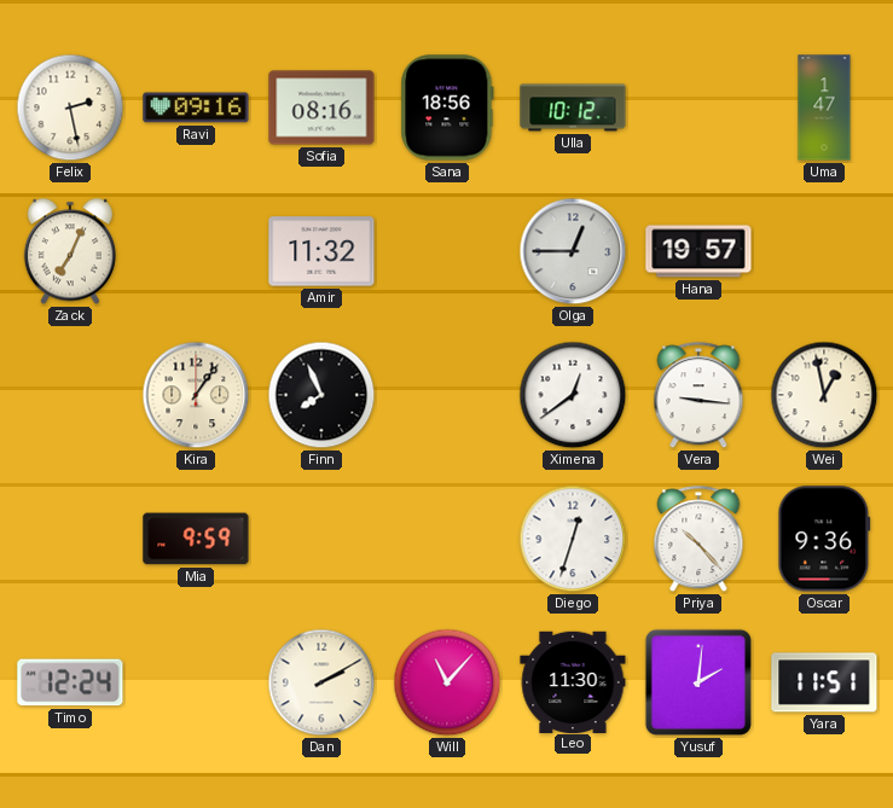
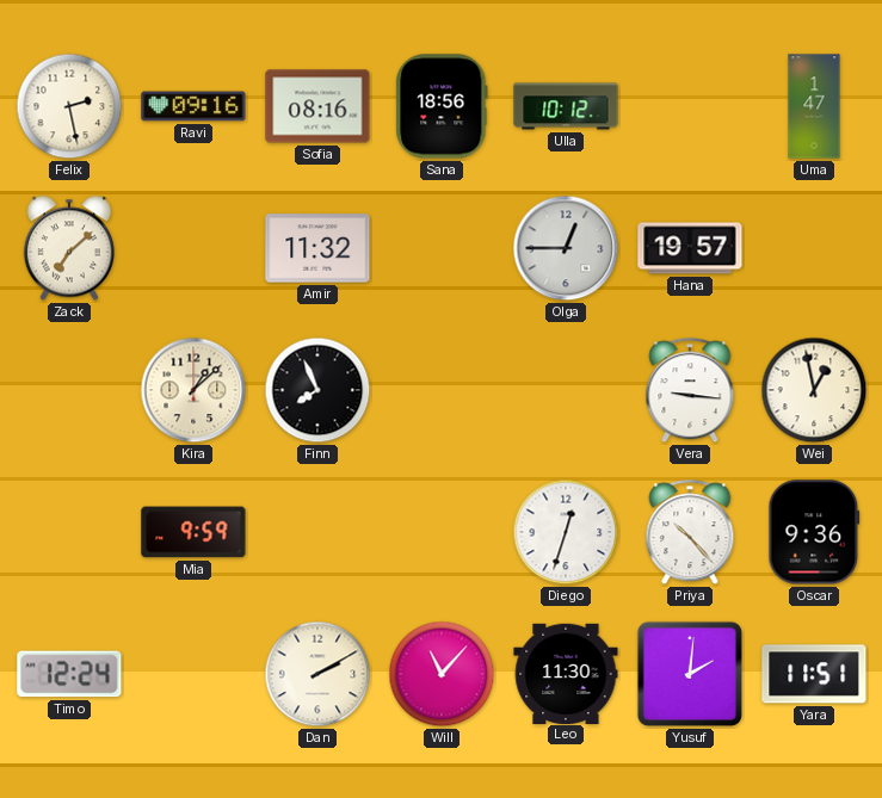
Zack: 7:04 -> 7:08 (69, 248)
Kira: 1:06 -> 1:08 (193, 390)
Ximena: 12:39 -> none (573, 395)
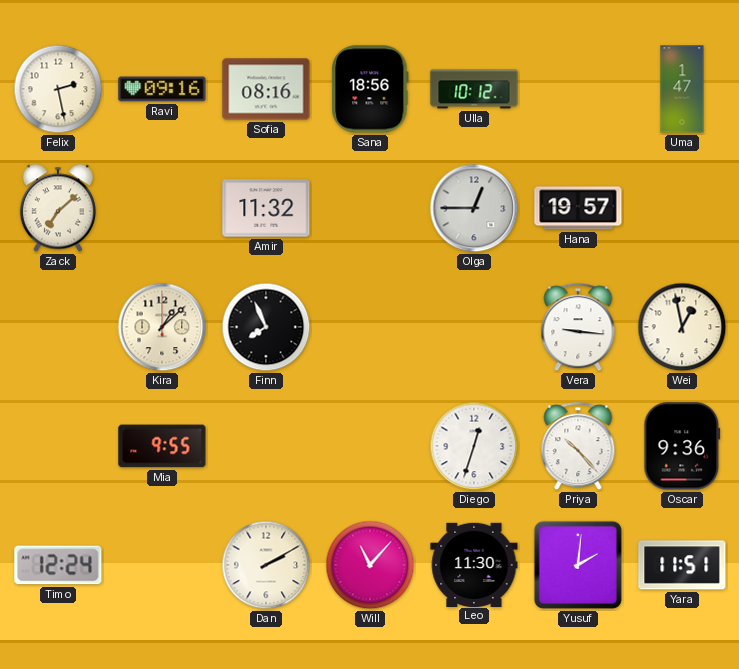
Mia: 9:59 -> 9:55 (162, 446)
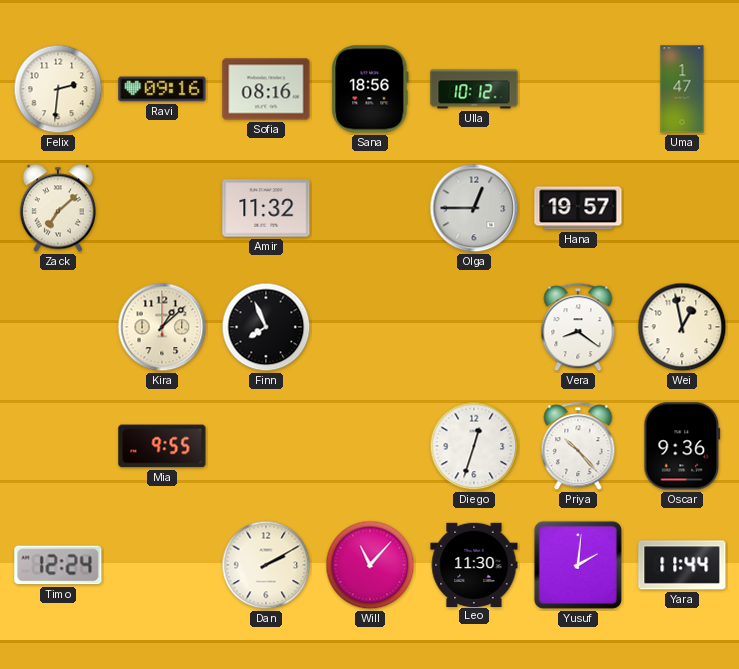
Felix: 2:28 -> 2:31 (58, 89)
Vera: 9:16 -> 8:21 (578, 328)
Yara: 11:51 -> 11:44 (682, 565)
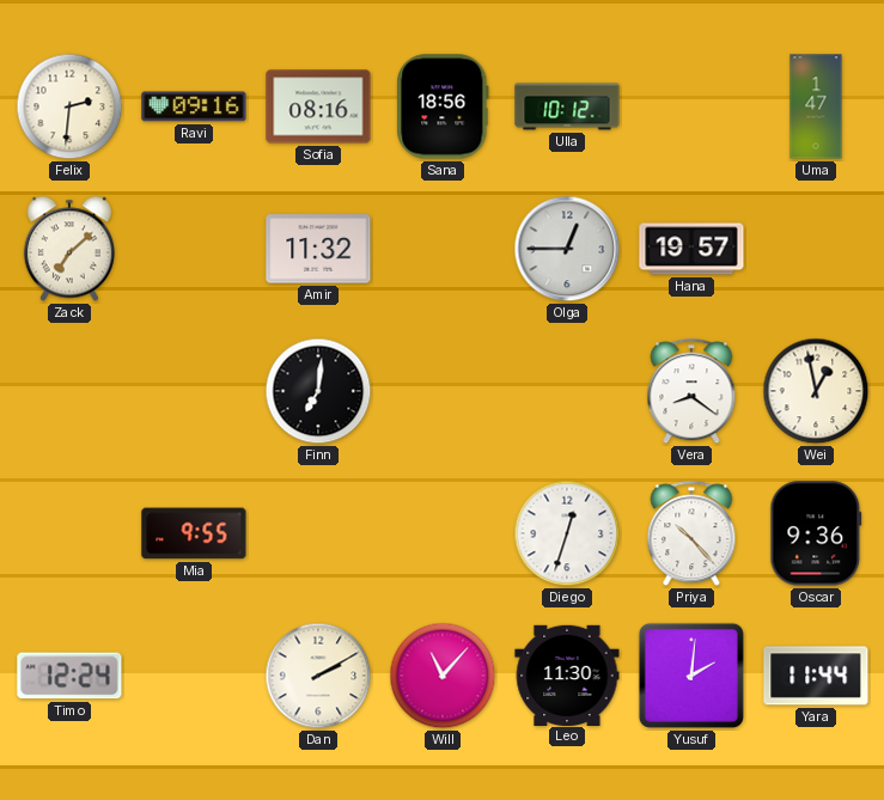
Kira: 1:08 -> none (162, 327)
Finn: 7:56 -> 7:01 (318, 391)
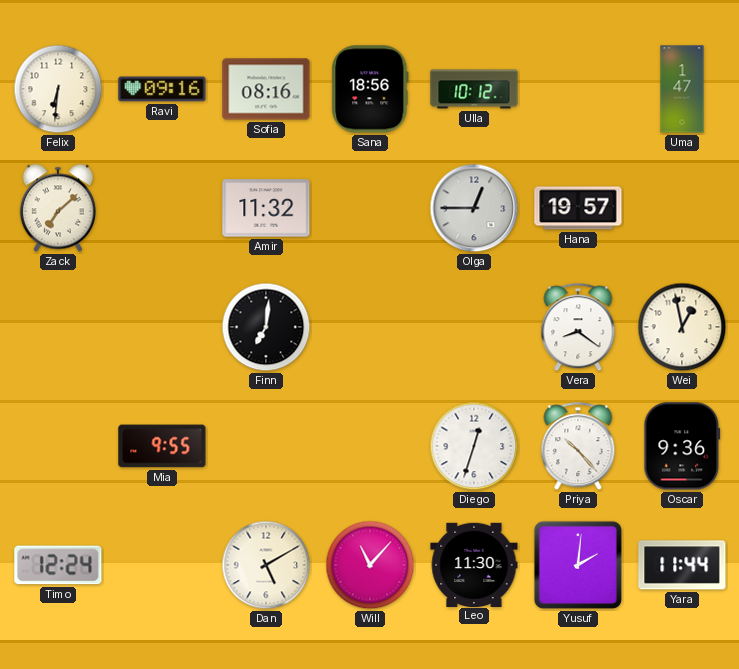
Felix: 2:31 -> 6:31 (58, 89)
Dan: 2:10 -> 5:10 (266, 565)
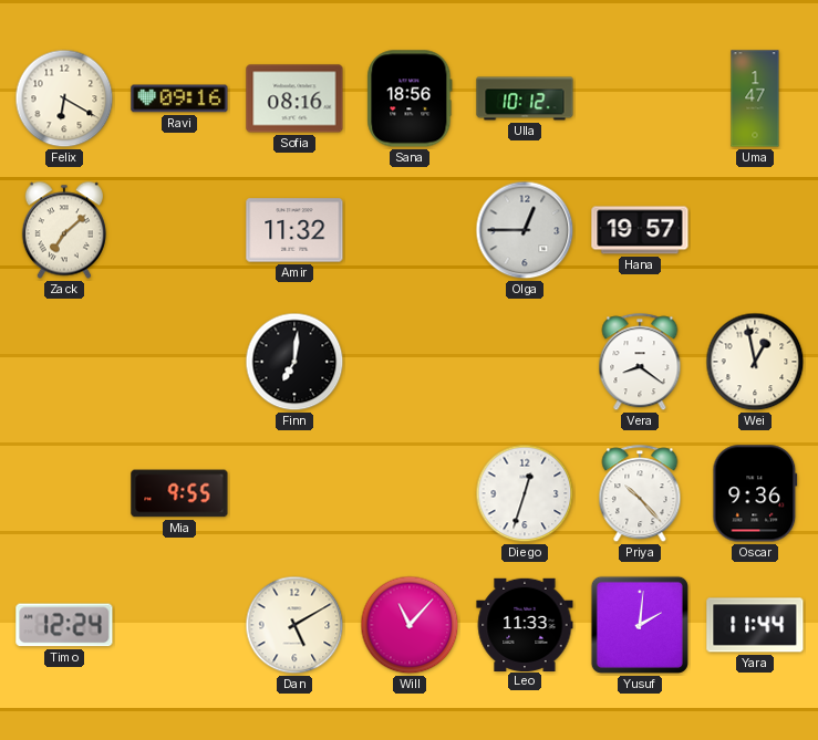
Felix: 6:31 -> 6:20 (64, 98)
Leo: 11:30 -> 11:33 (525, 624)
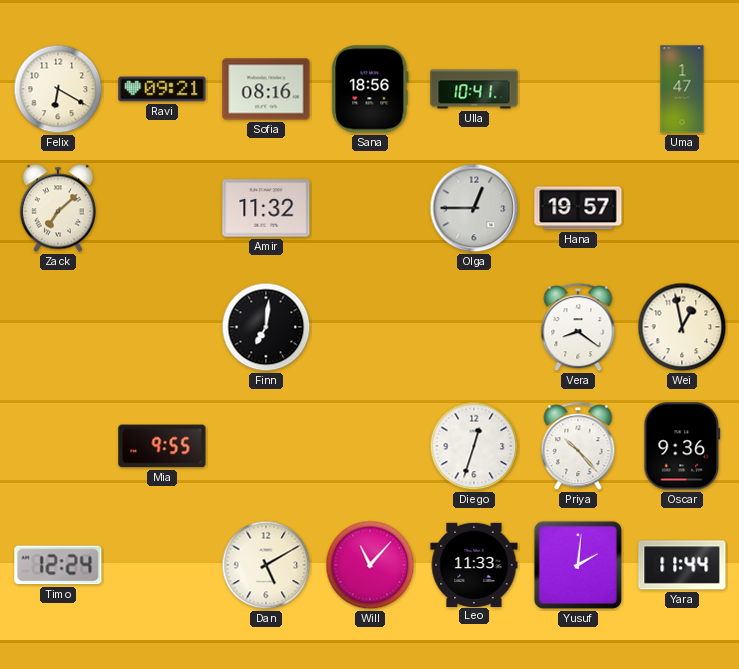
Ravi: 09:16 -> 09:21 (162, 89)
Ulla: 10:12 -> 10:41 (474, 89)
